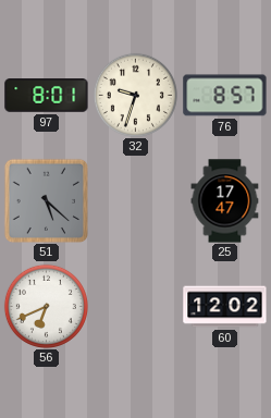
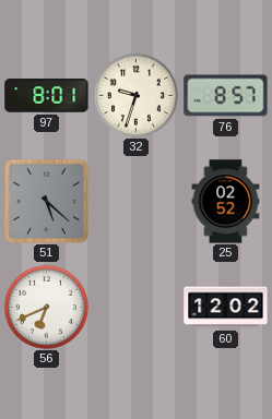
25: 17:47 -> 02:52 (226, 202)
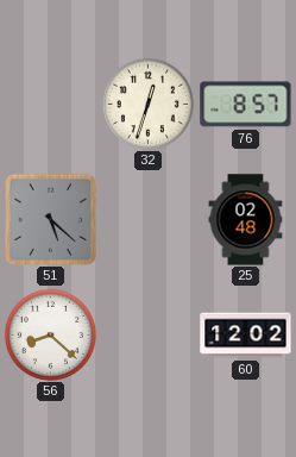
97: 8:01 -> none (47, 96)
32: 9:33 -> 12:33 (147, 104)
25: 02:52 -> 02:48 (246, 220)
56: 6:41 -> 8:22 (50, 334)
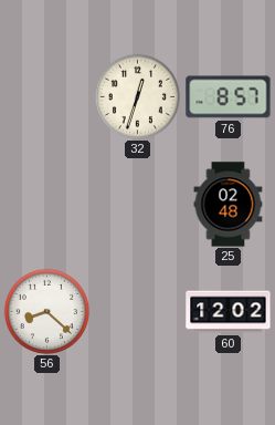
51: 5:22 -> none (50, 219)
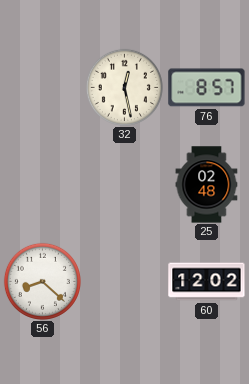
32: 12:33 -> 12:28 (124, 87)
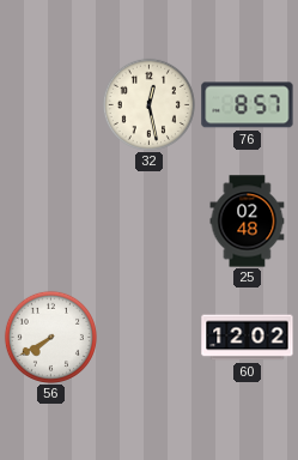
56: 8:22 -> 7:40 (50, 337)
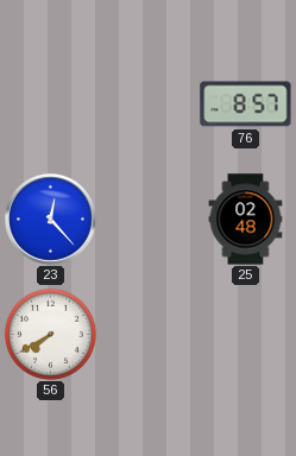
32: 12:28 -> none (148, 104)
23: none -> 12:23 (51, 220)
60: 12:02 -> none (248, 338)
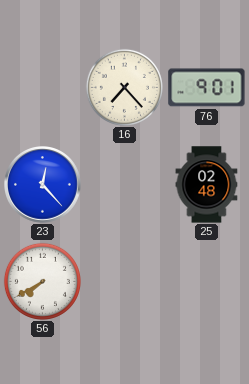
16: none -> 7:23 (124, 87)
76: 8:57 -> 9:01 (207, 88)
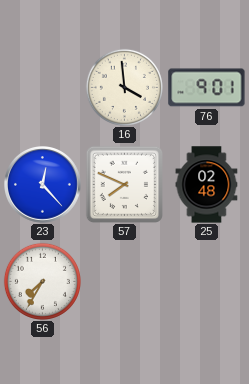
16: 7:23 -> 3:59 (124, 87)
57: none -> 7:49 (124, 184)
56: 7:40 -> 7:35 (42, 281)
